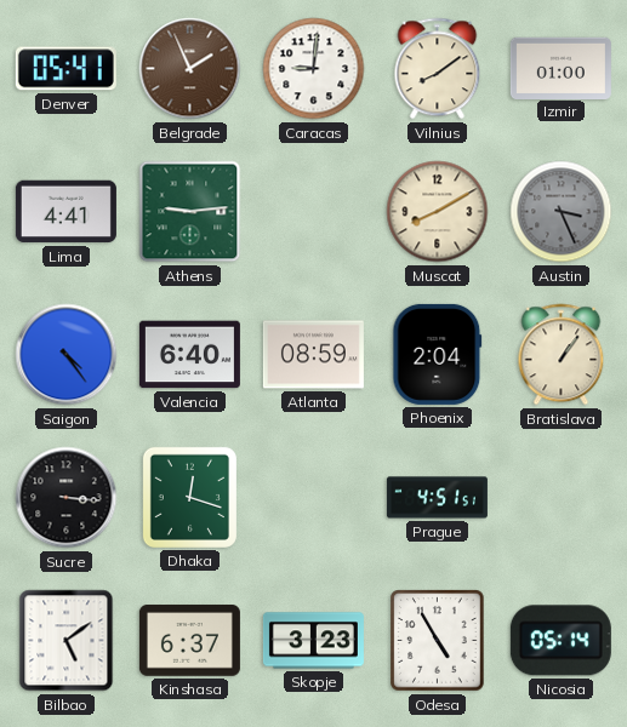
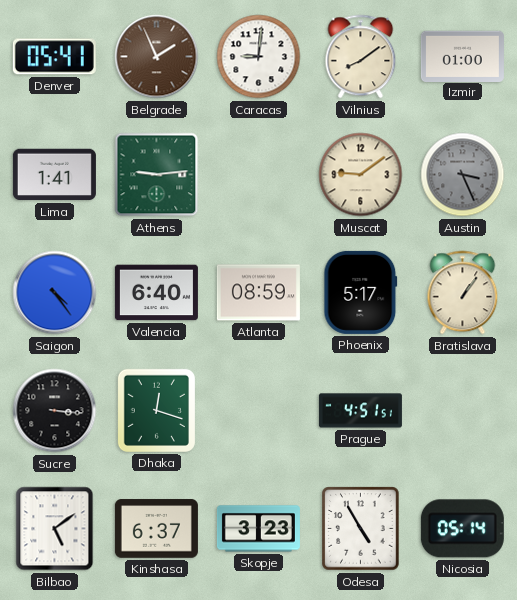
Lima: 4:41 -> 1:41 (54, 175)
Muscat: 8:10 -> 9:09 (361, 175)
Phoenix: 2:04 -> 5:17 (361, 292)
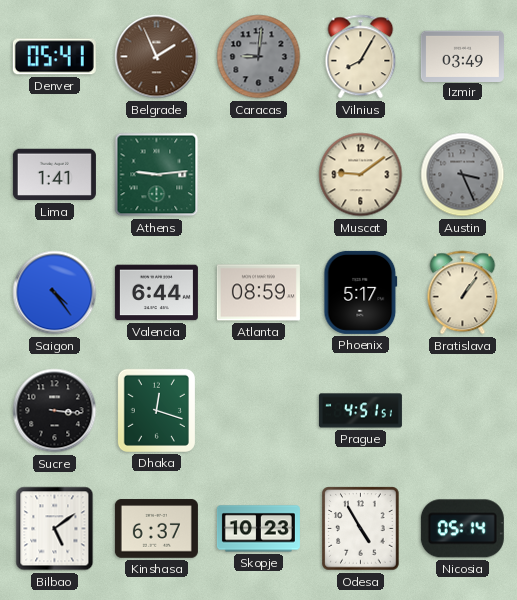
Caracas dial: white -> grey (259, 57)
Vilnius: 8:09 -> 8:05 (361, 57)
Izmir: 01:00 -> 03:49 (462, 56)
Valencia: 6:40 -> 6:44 (156, 293)
Skopje: 3:23 -> 10:23 (258, 529)
